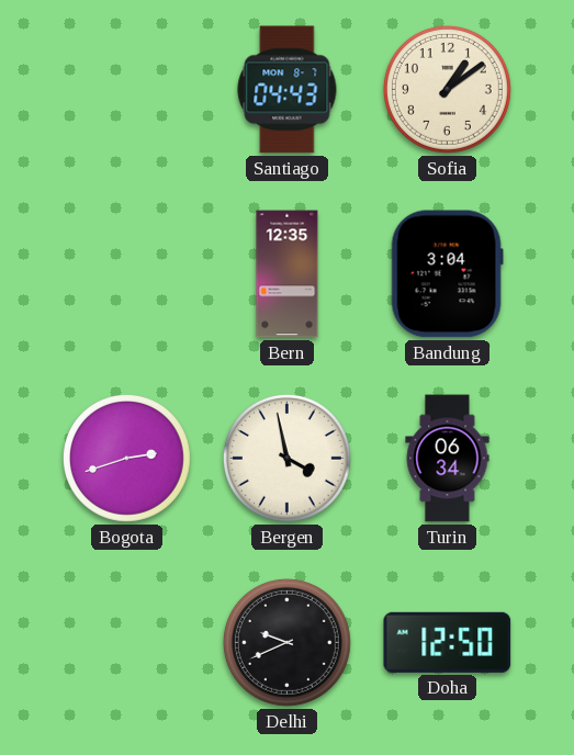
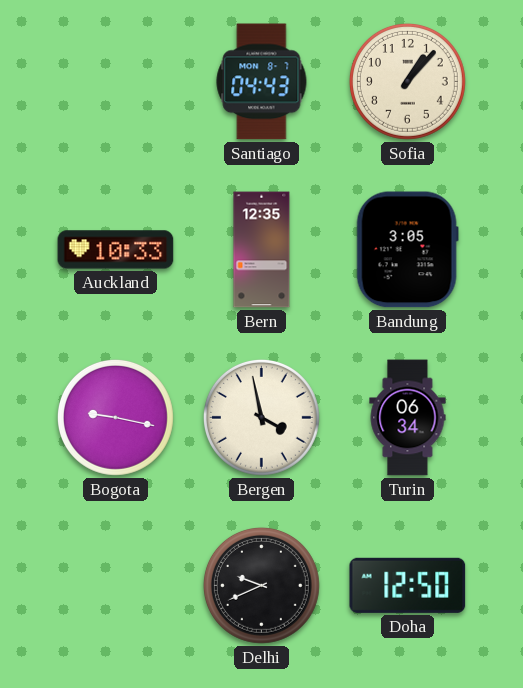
Sofia: 1:09 -> 1:07 (407, 81)
Auckland: none -> 10:33 (116, 250)
Bandung: 3:04 -> 3:05 (407, 250)
Bogota: 2:42 -> 9:17 (115, 417)
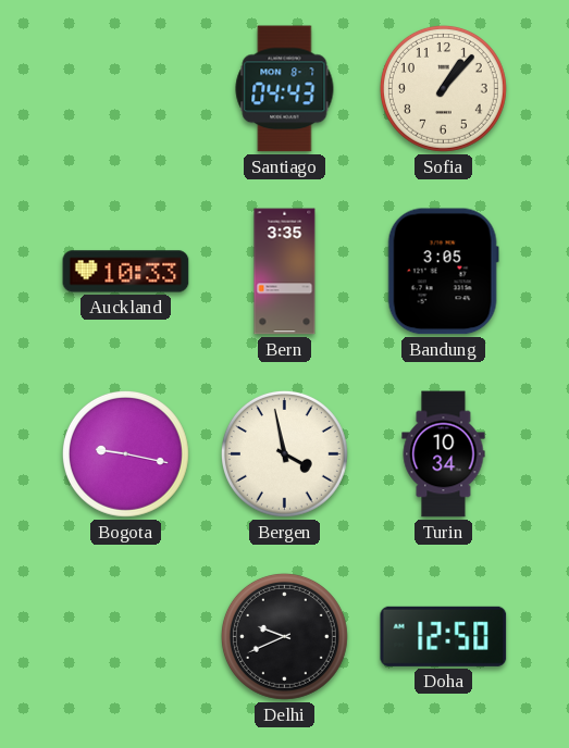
Bern: 12:35 -> 3:35 (285, 272)
Turin: 06:34 -> 10:34 (444, 454)
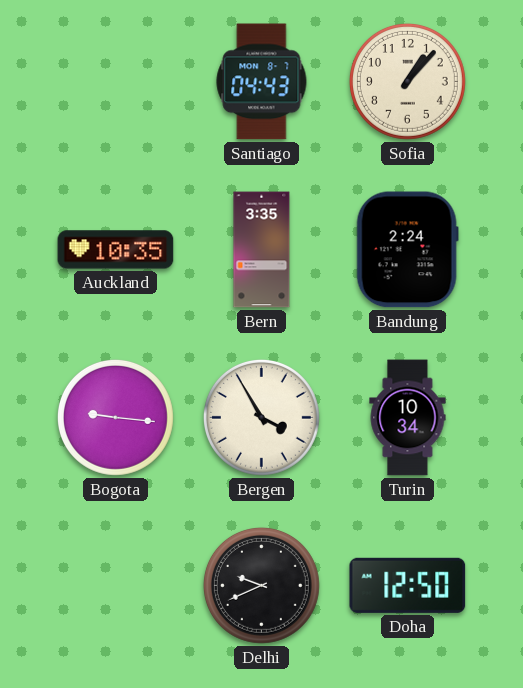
Auckland: 10:33 -> 10:35 (116, 250)
Bandung: 3:05 -> 2:24 (407, 250)
Bogota: 9:17 -> 9:16 (115, 417)
Bergen: 3:58 -> 3:55 (261, 417)
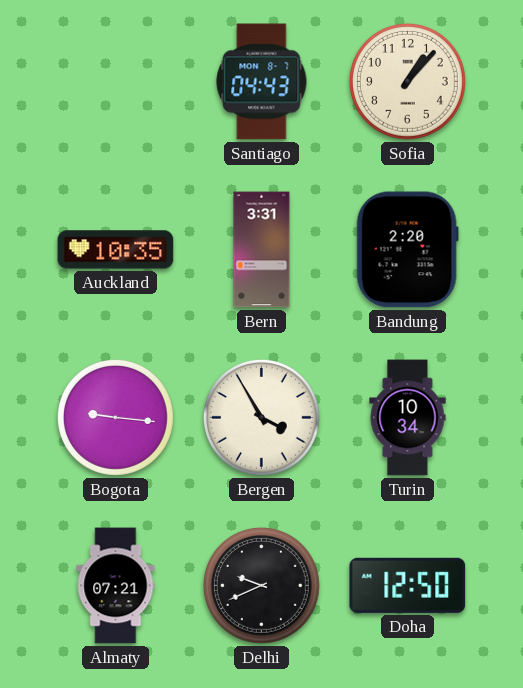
Bern: 3:35 -> 3:31 (262, 250)
Bandung: 2:24 -> 2:20 (407, 250)
Almaty: none -> 07:21 (116, 586)
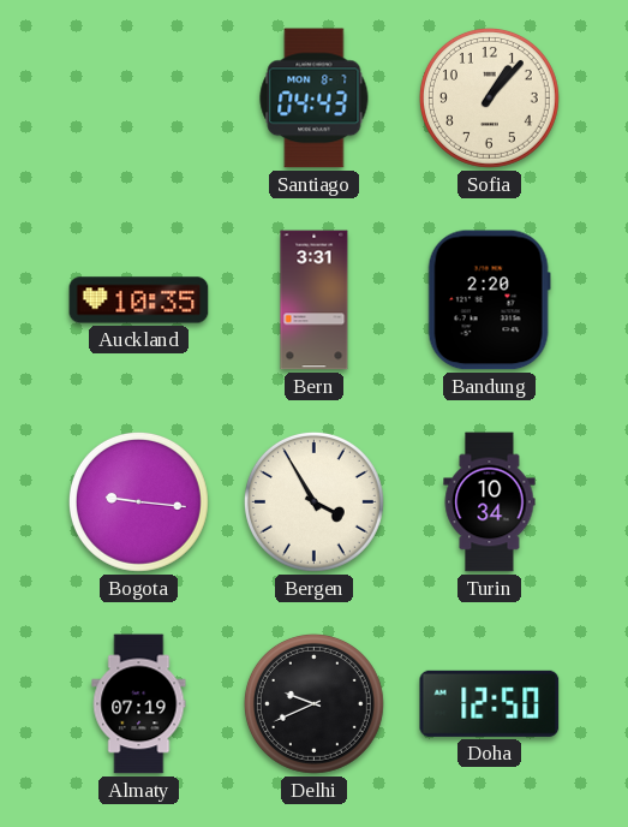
Almaty: 07:21 -> 07:19 (139, 704)
